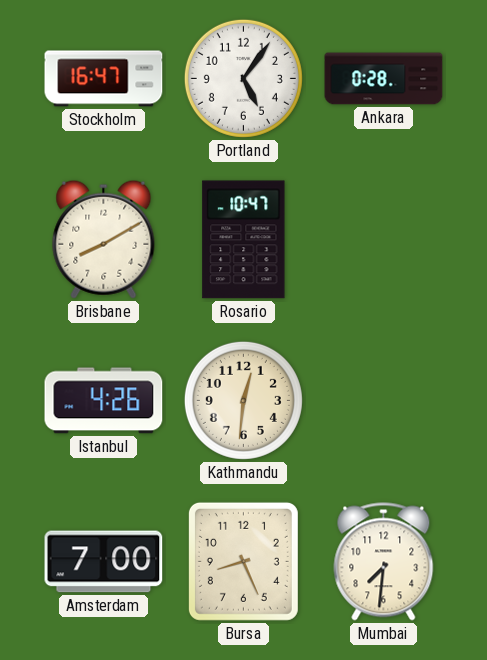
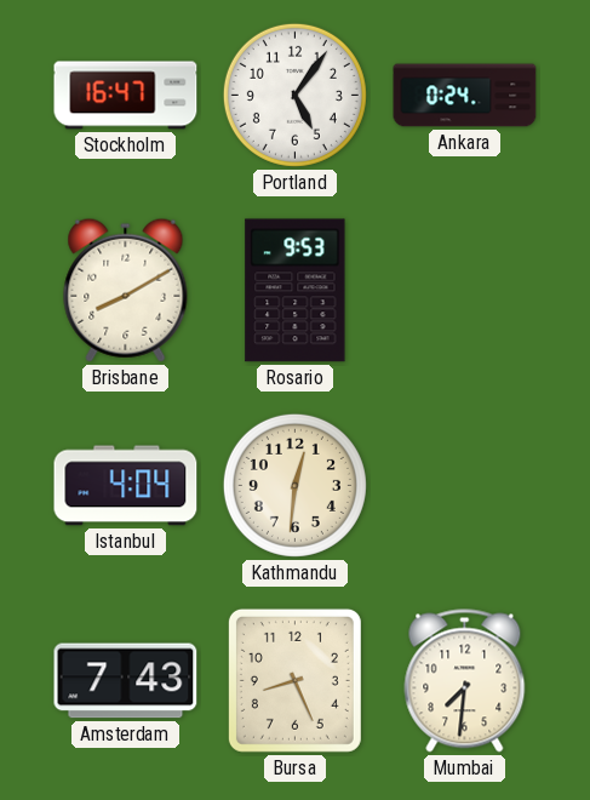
Ankara: 0:28 -> 0:24 (465, 96)
Rosario: 10:47 -> 9:53 (296, 291)
Istanbul: 4:26 -> 4:04 (126, 486)
Amsterdam: 7:00 -> 7:43 (126, 681)
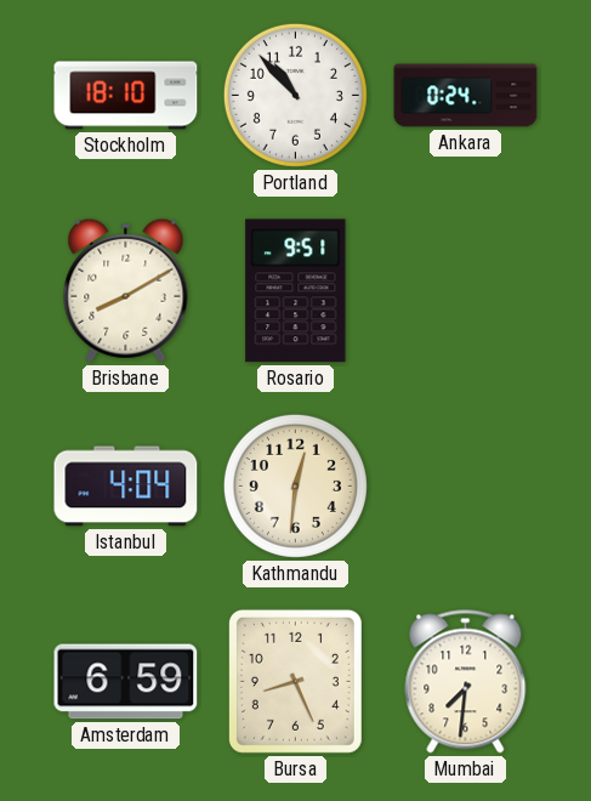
Stockholm: 16:47 -> 18:10 (126, 96)
Portland: 5:06 -> 10:53 (295, 95)
Rosario: 9:53 -> 9:51 (296, 291)
Amsterdam: 7:43 -> 6:59 (126, 682)
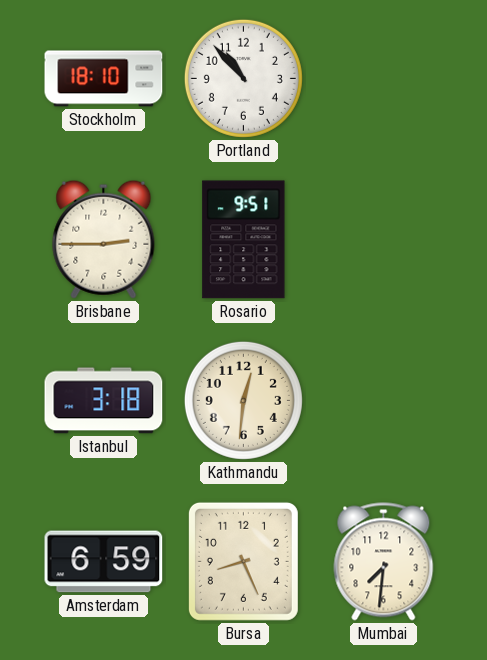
Ankara: 0:24 -> none (466, 96)
Brisbane: 8:10 -> 2:45 (104, 239)
Istanbul: 4:04 -> 3:18 (104, 401)
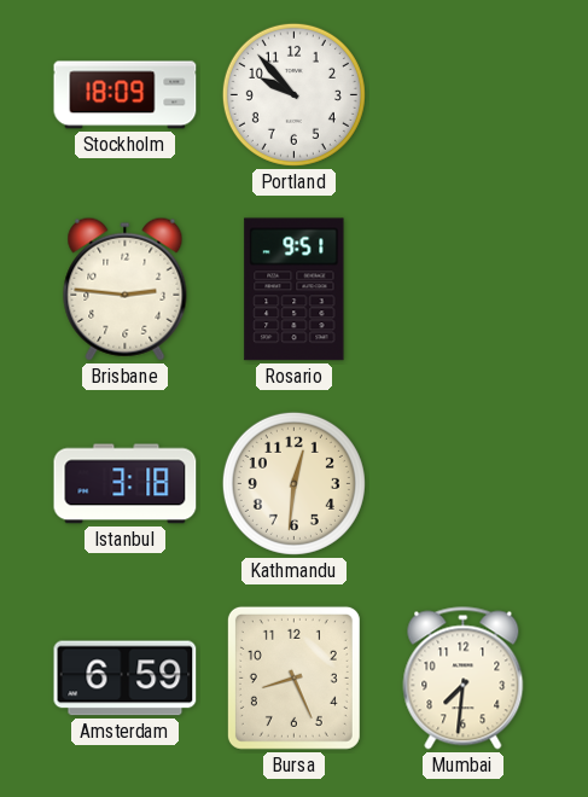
Stockholm: 18:10 -> 18:09 (126, 95)
Portland: 10:53 -> 9:53 (293, 94)
Brisbane: 2:45 -> 2:46 (126, 289)
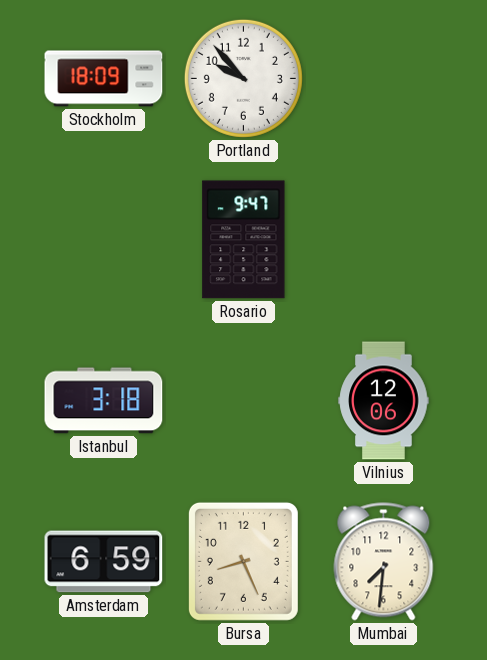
Brisbane: 2:46 -> none (126, 289)
Rosario: 9:51 -> 9:47 (244, 240)
Kathmandu: 12:31 -> none (293, 483)
Vilnius: none -> 12:06 (384, 401)
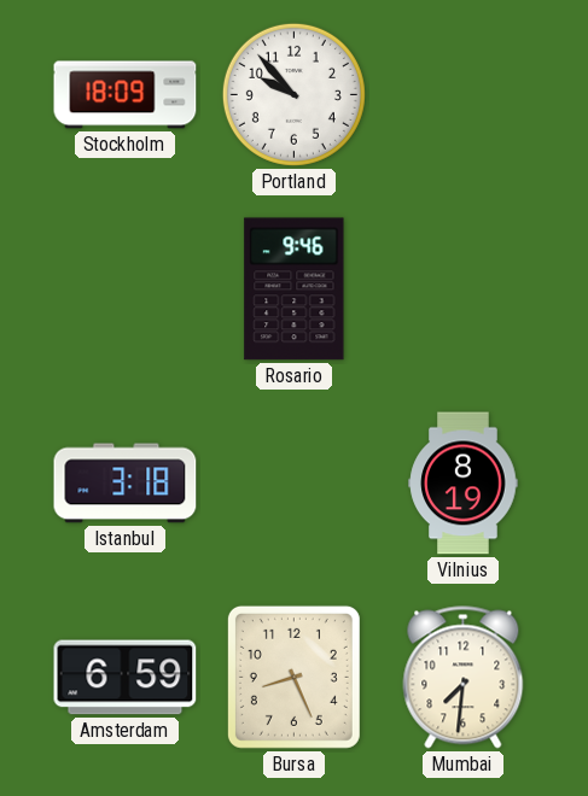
Rosario: 9:47 -> 9:46 (295, 289)
Vilnius: 12:06 -> 8:19 (464, 484)
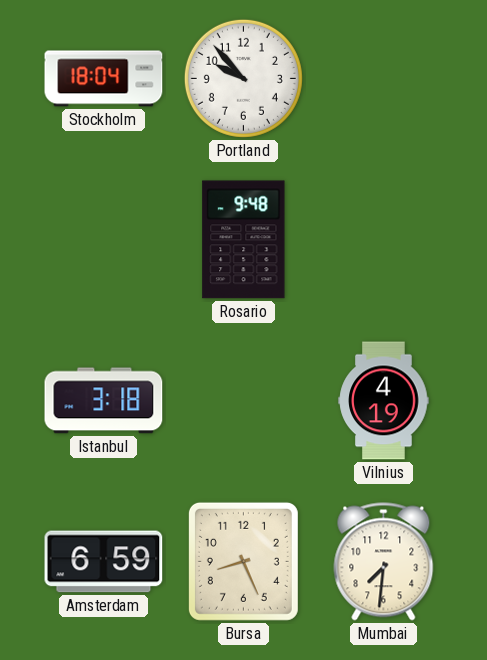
Stockholm: 18:09 -> 18:04 (104, 79)
Rosario: 9:46 -> 9:48 (244, 240)
Vilnius: 8:19 -> 4:19 (384, 401)
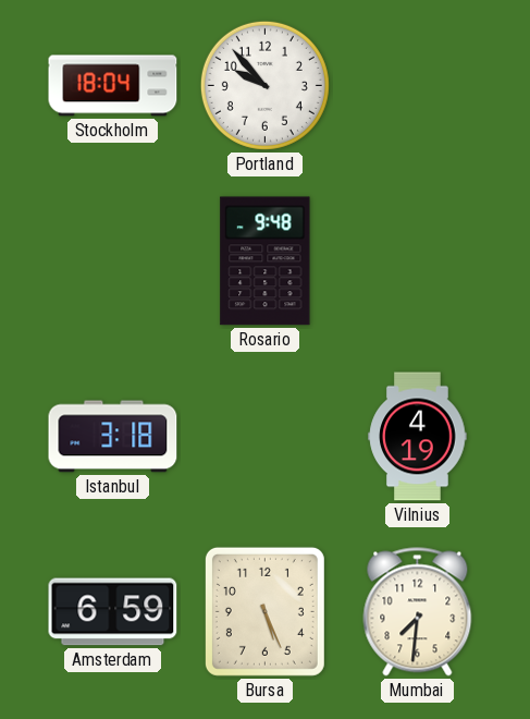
Bursa: 8:26 -> 5:26 (264, 611)
